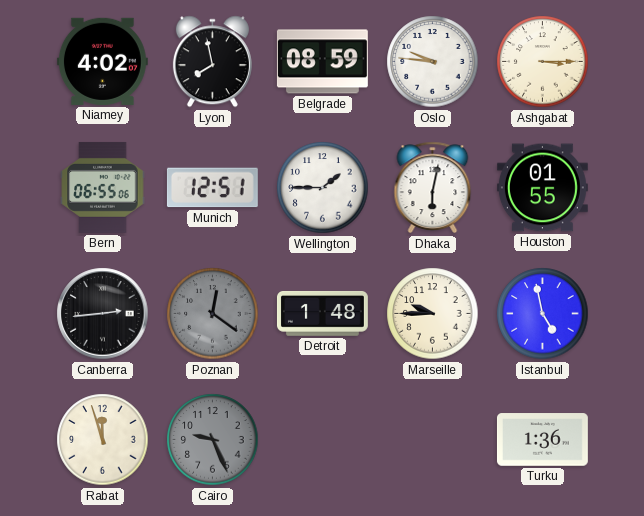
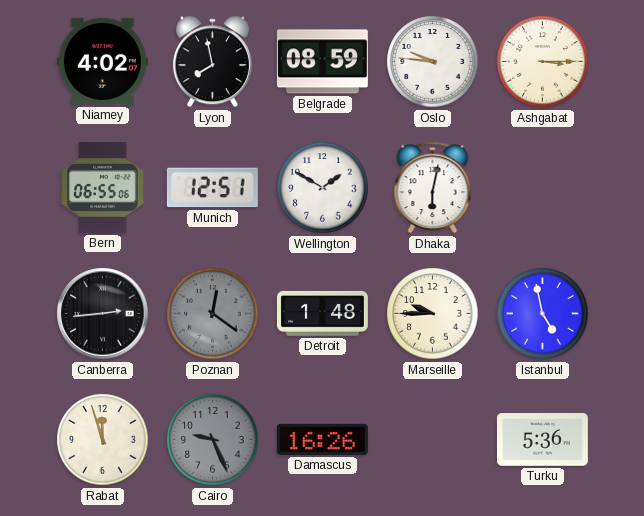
Wellington: 1:45 -> 1:50 (323, 188)
Houston: 01:55 -> none (542, 188)
Damascus: none -> 16:26 (322, 439)
Turku: 1:36 -> 5:36 (542, 440)
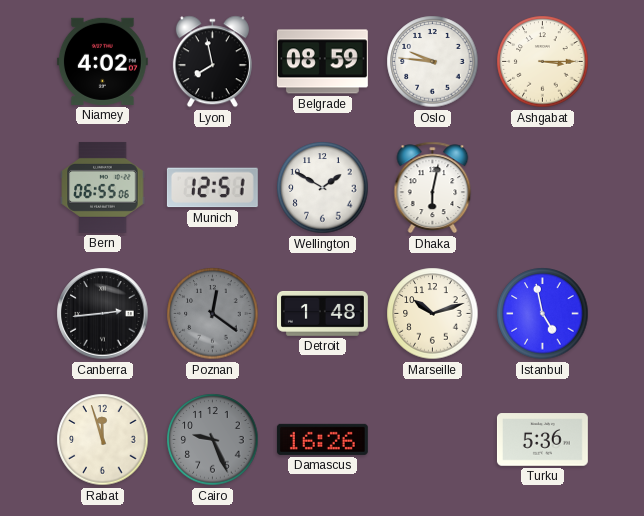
Marseille: 9:45 -> 10:12 (433, 314)
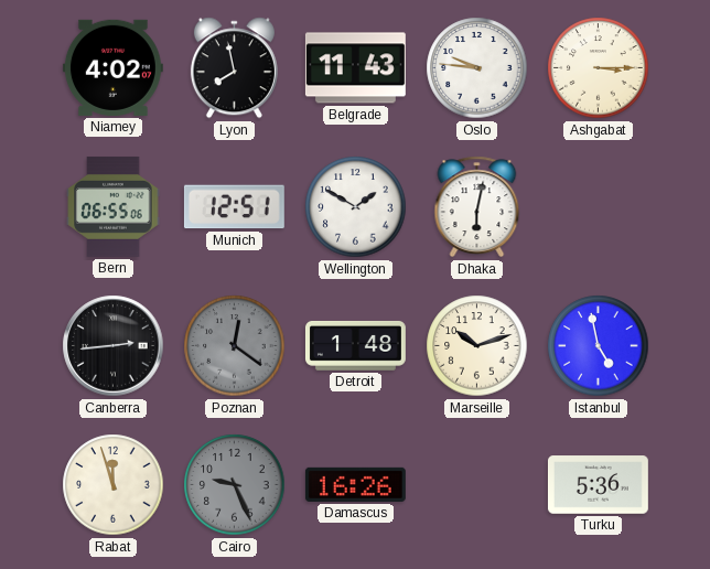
Belgrade: 08:59 -> 11:43 (355, 68)
